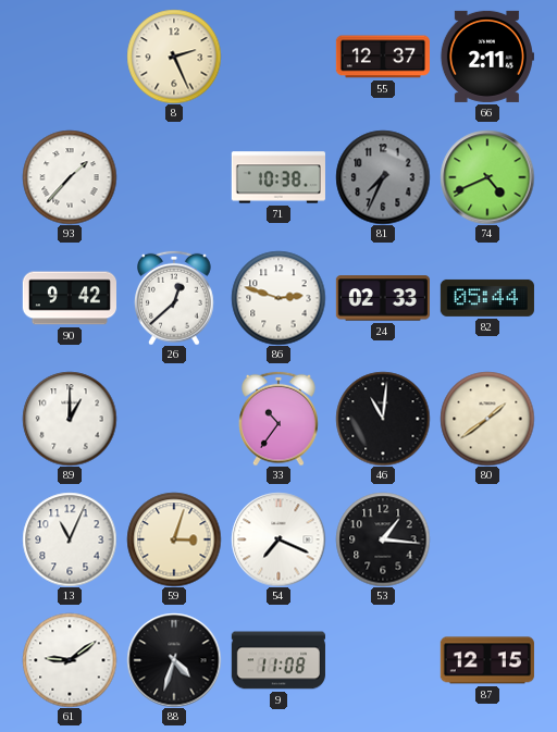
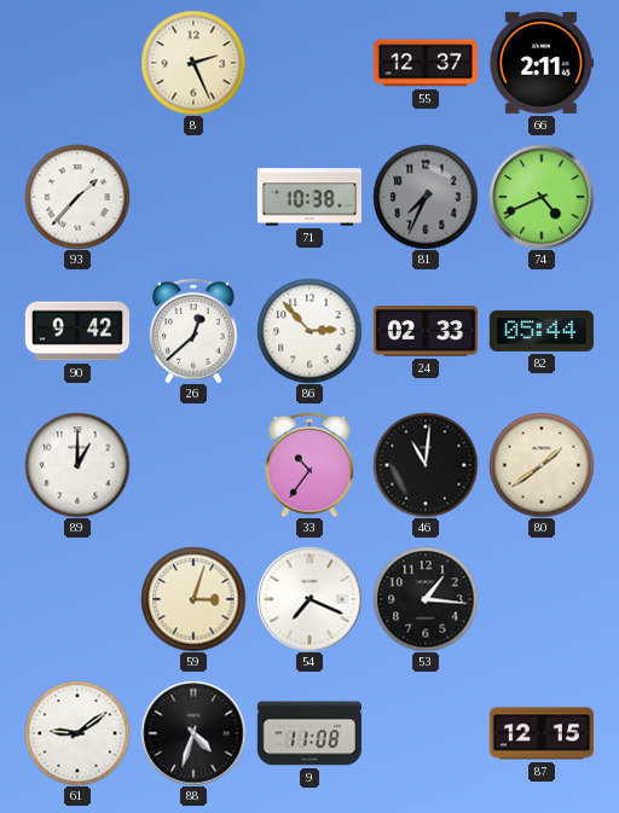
86: 2:48 -> 2:53 (309, 331)
13: 11:04 -> none (70, 539)
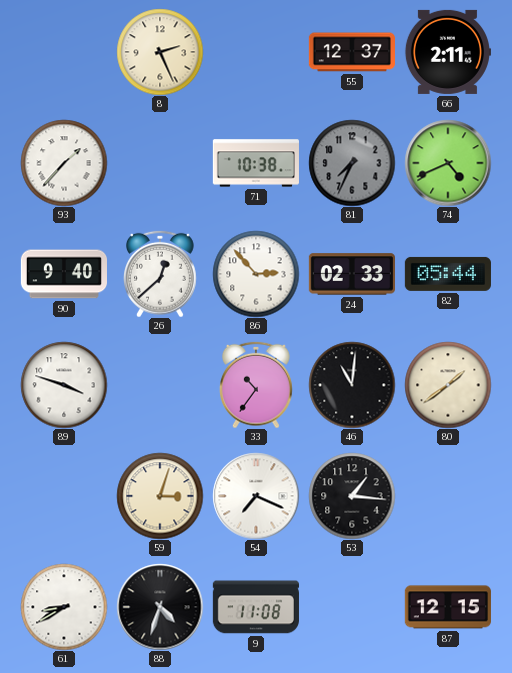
90: 9:42 -> 9:40 (63, 274)
89: 1:00 -> 3:48 (64, 385)
61: 9:09 -> 8:40 (64, 607)
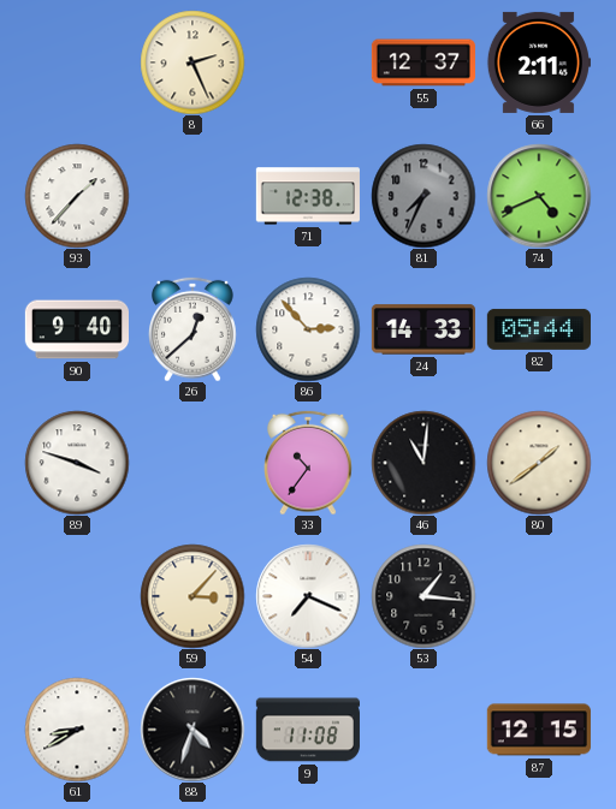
71: 10:38 -> 12:38 (308, 196)
24: 02:33 -> 14:33 (423, 329)
59: 3:03 -> 3:07 (192, 596)
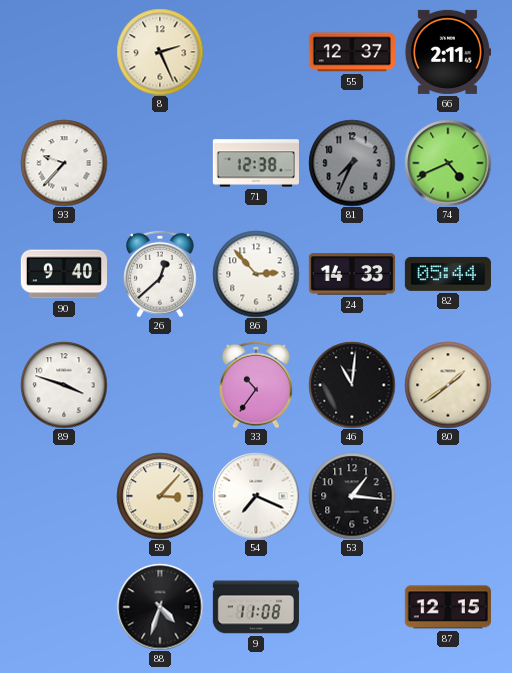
93: 1:37 -> 9:37 (64, 163)
61: 8:40 -> none (77, 730)
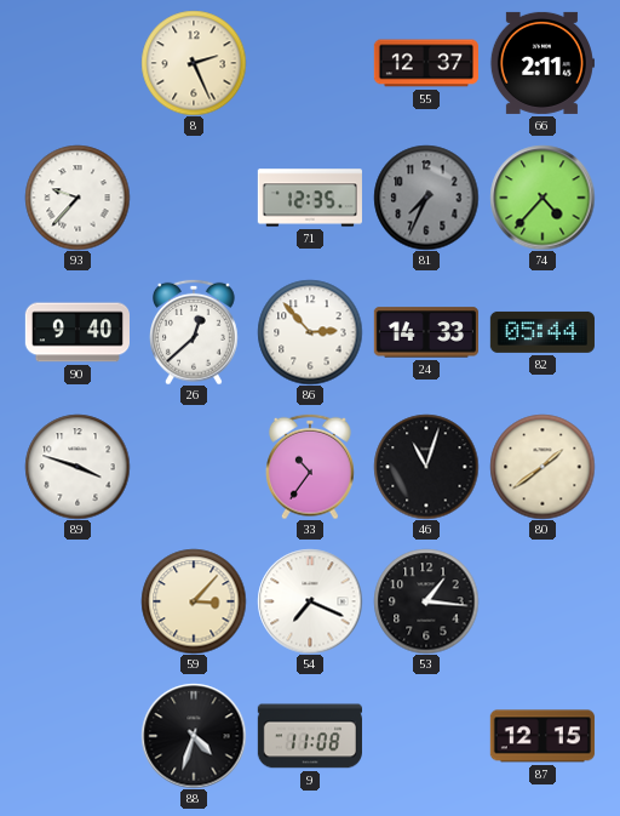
71: 12:38 -> 12:35 (310, 198)
74: 4:41 -> 4:37 (542, 198)
46: 11:01 -> 11:03 (426, 467)
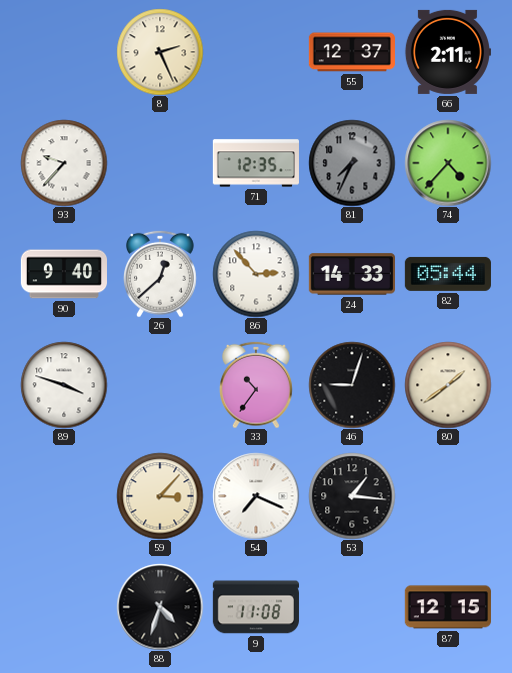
46: 11:03 -> 9:03 (352, 385)
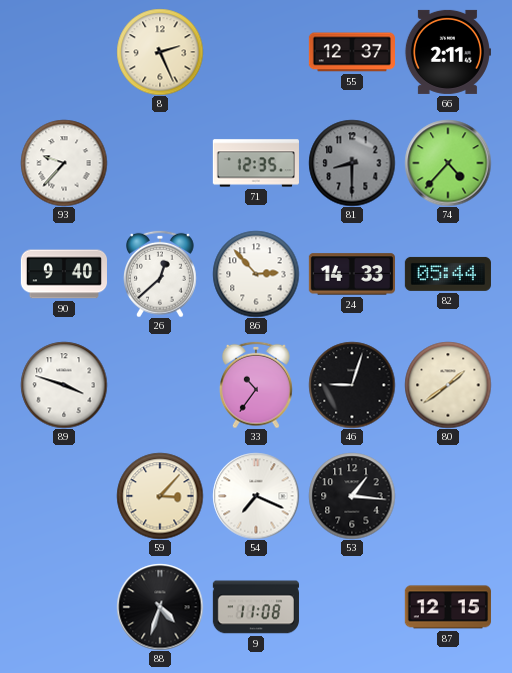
81: 7:34 -> 8:30 (352, 163)
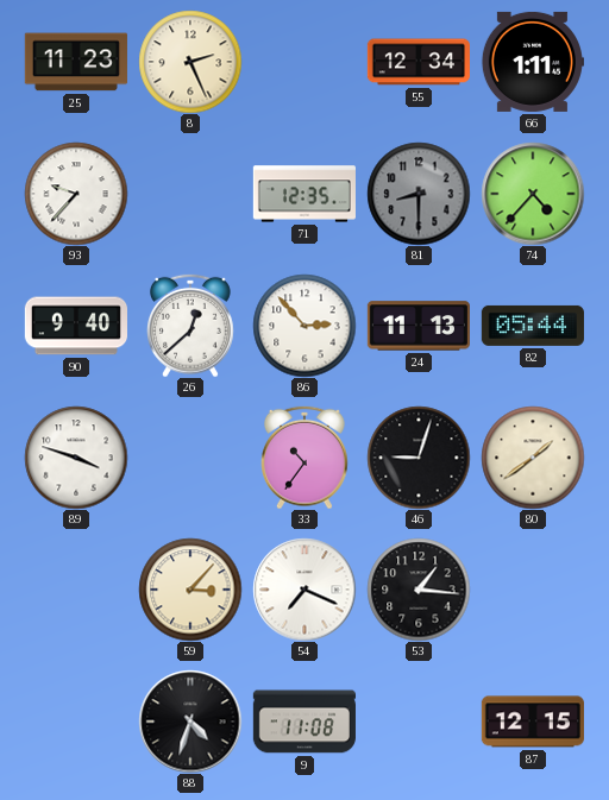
25: none -> 11:23 (76, 62)
55: 12:37 -> 12:34 (419, 62)
66: 2:11 -> 1:11 (533, 62)
24: 14:33 -> 11:13 (419, 326)
